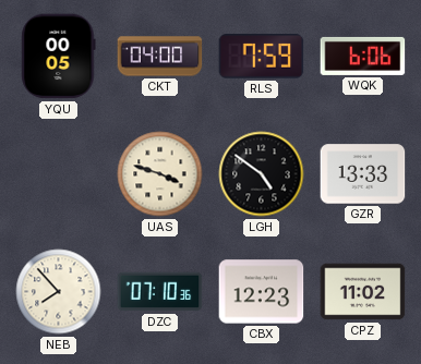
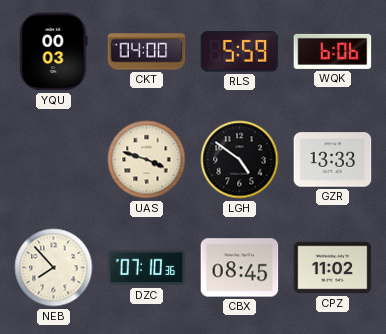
YQU: 00:05 -> 00:03 (54, 52)
RLS: 7:59 -> 5:59 (240, 52)
CBX: 12:23 -> 08:45 (240, 268)
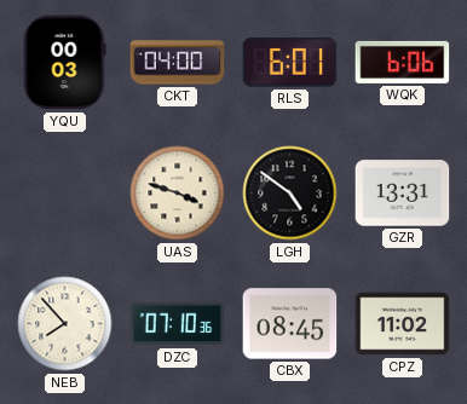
RLS: 5:59 -> 6:01 (290, 63)
GZR: 13:33 -> 13:31 (403, 194)
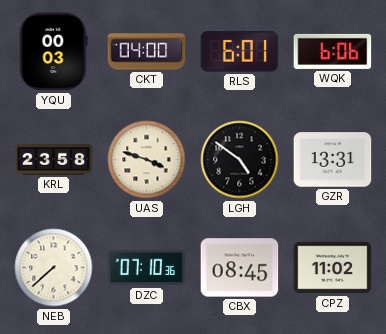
KRL: none -> 23:58 (54, 160)
NEB: 7:53 -> 7:38 (54, 268)
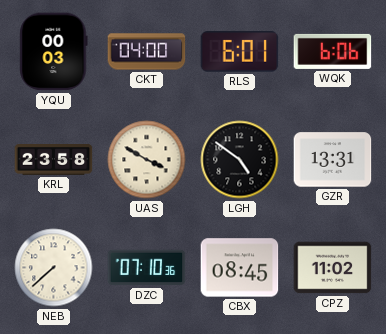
UAS: 3:48 -> 3:50 (147, 160)
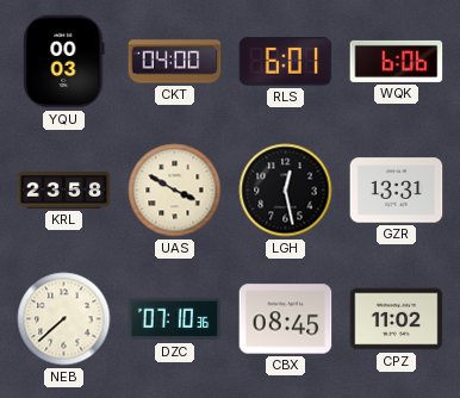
LGH: 4:51 -> 12:28 (286, 191)
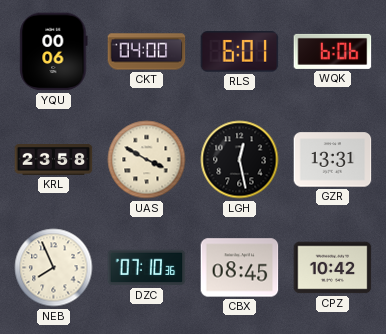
YQU: 00:03 -> 00:06 (54, 52)
NEB: 7:38 -> 7:56 (54, 268)
CPZ: 11:02 -> 10:42 (333, 268)
